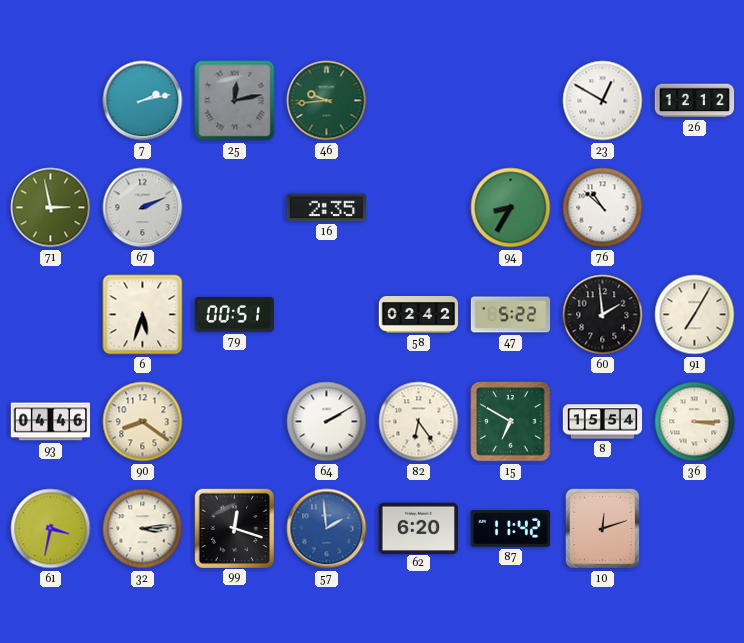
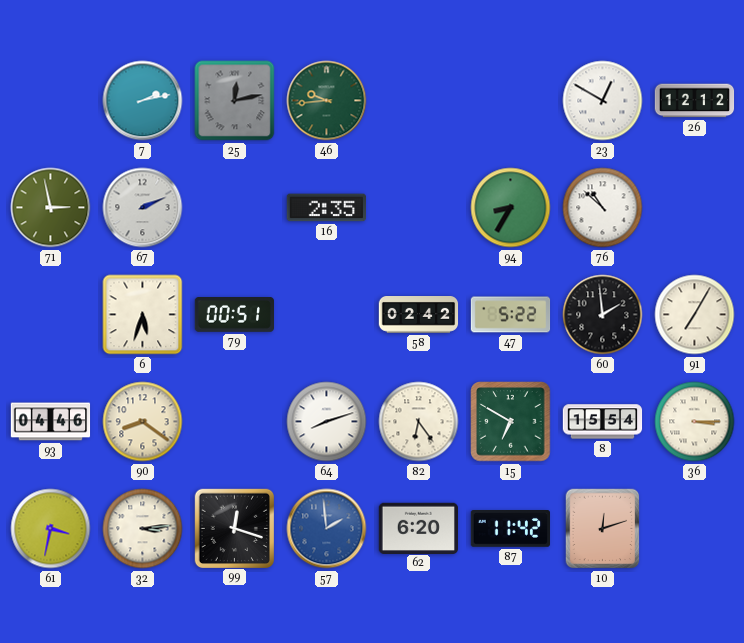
64: 2:10 -> 8:12 (327, 422)
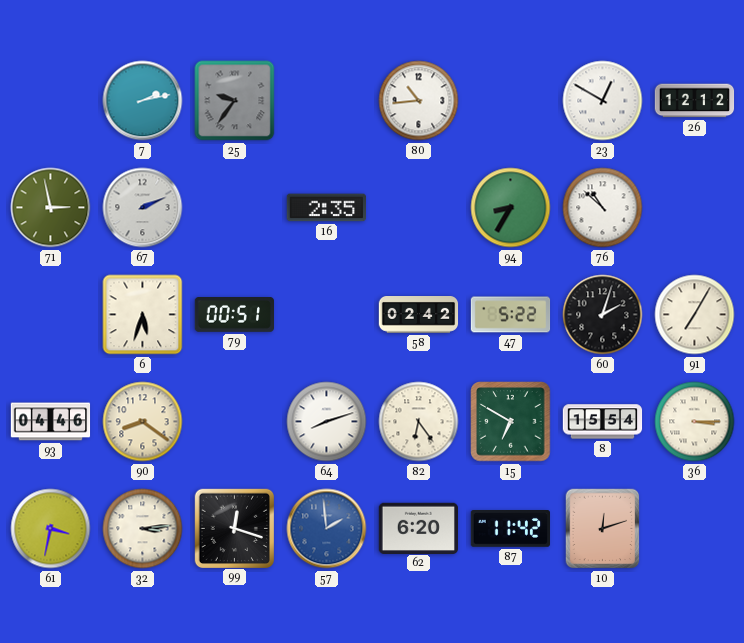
25: 12:13 -> 9:36 (235, 101)
46: 9:44 -> none (327, 101)
80: none -> 10:44 (419, 101)
60: 1:59 -> 2:03 (603, 315)
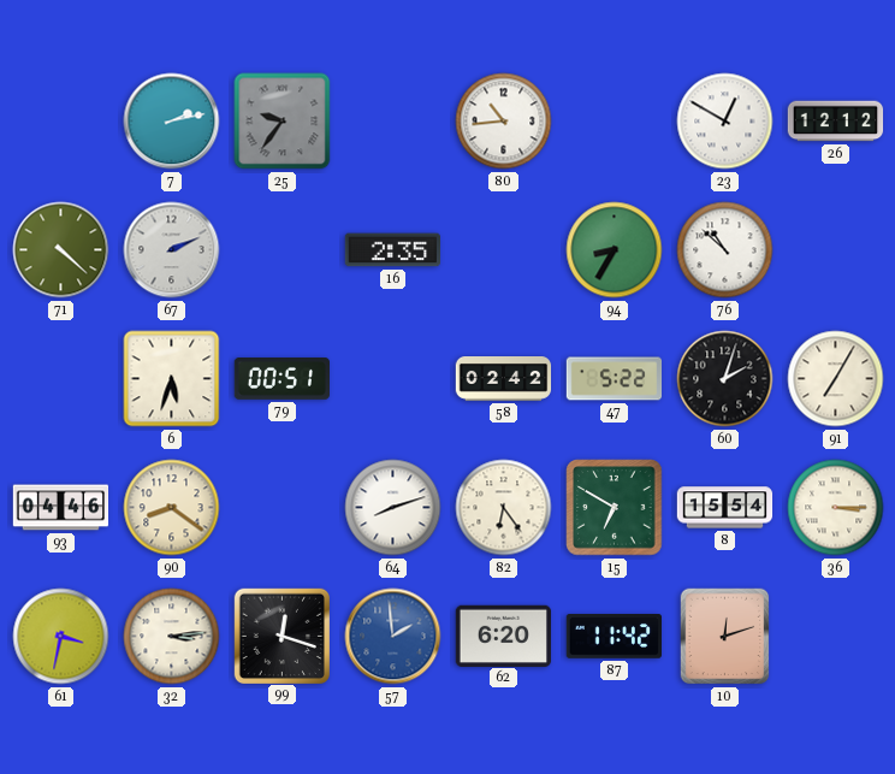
71: 2:58 -> 4:22 (61, 250)
